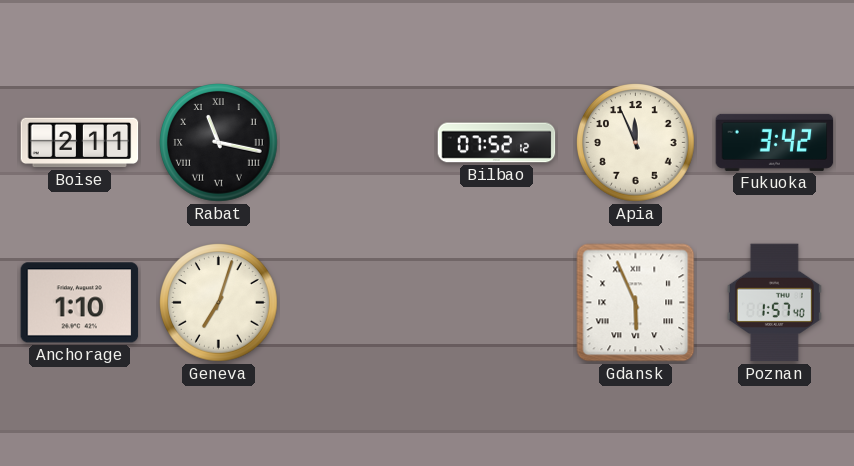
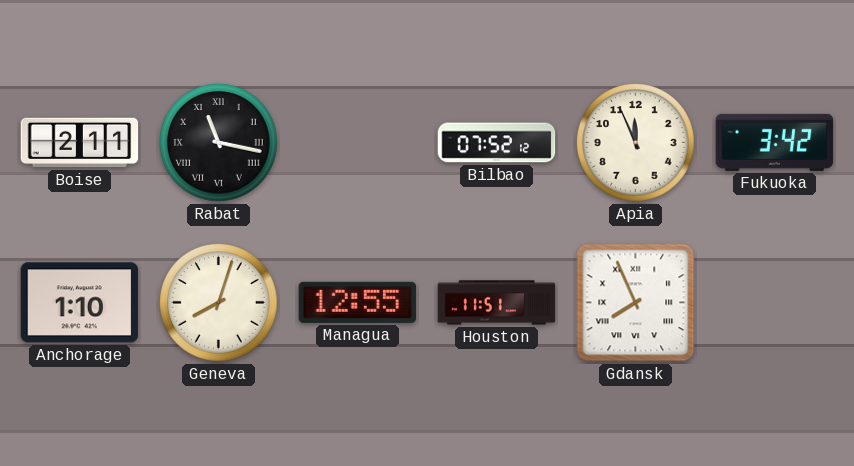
Geneva: 7:03 -> 8:03 (219, 303)
Managua: none -> 12:55 (358, 302)
Houston: none -> 11:51 (497, 303)
Gdansk: 5:56 -> 7:56 (636, 303)
Poznan: 1:57 -> none (774, 303)
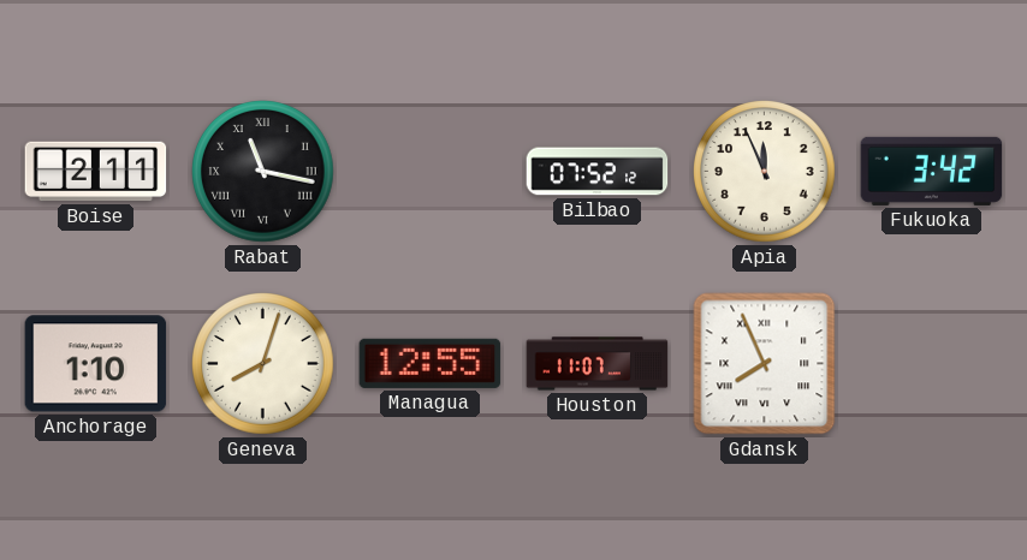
Houston: 11:51 -> 11:07 (598, 364)
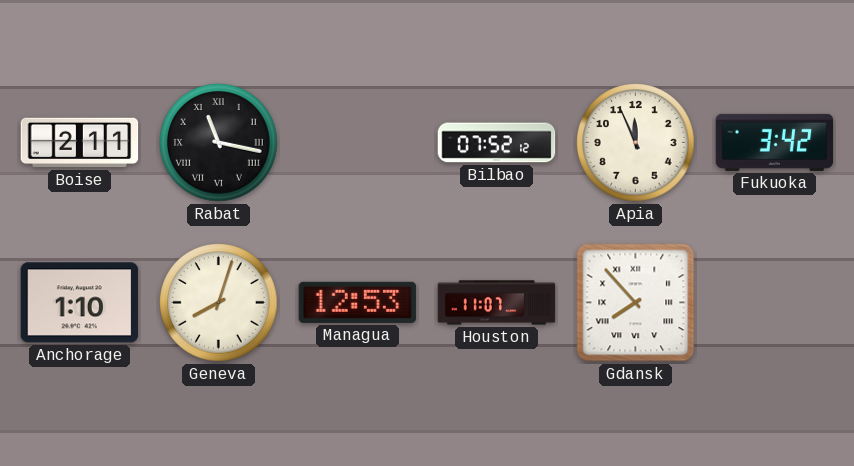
Managua: 12:55 -> 12:53 (358, 302)
Gdansk: 7:56 -> 7:53 (636, 303)
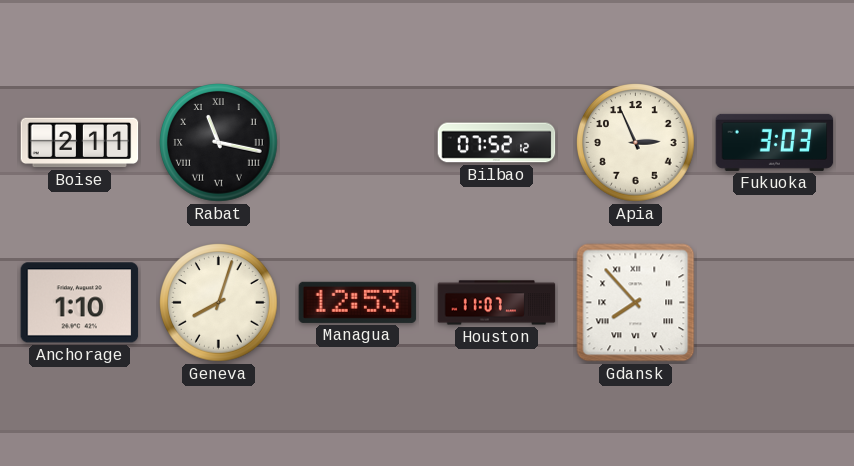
Apia: 11:56 -> 2:56 (636, 143)
Fukuoka: 3:42 -> 3:03 (775, 142)
